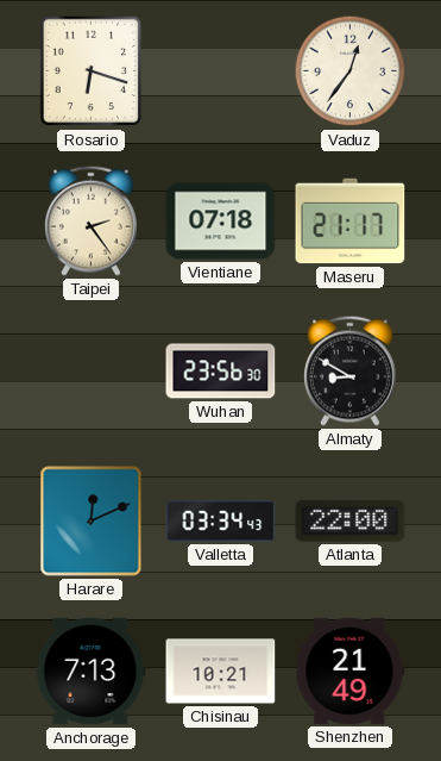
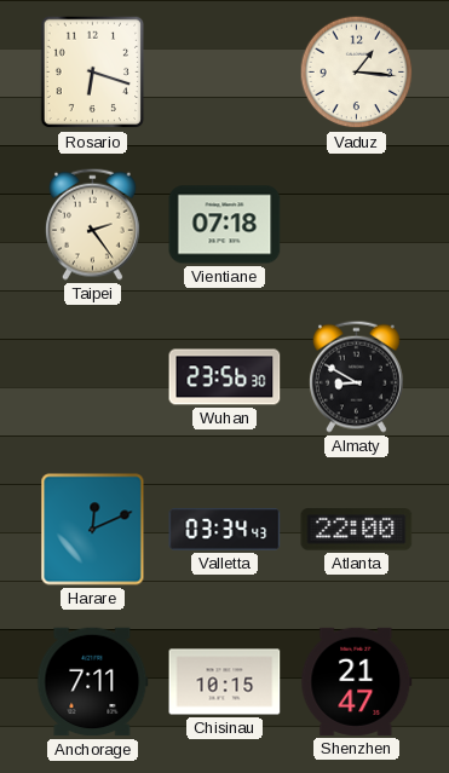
Vaduz: 12:36 -> 1:16 (357, 73)
Maseru: 21:17 -> none (351, 222)
Anchorage: 7:13 -> 7:11 (93, 682)
Chisinau: 10:21 -> 10:15 (225, 682)
Shenzhen: 21:49 -> 21:47 (357, 681)
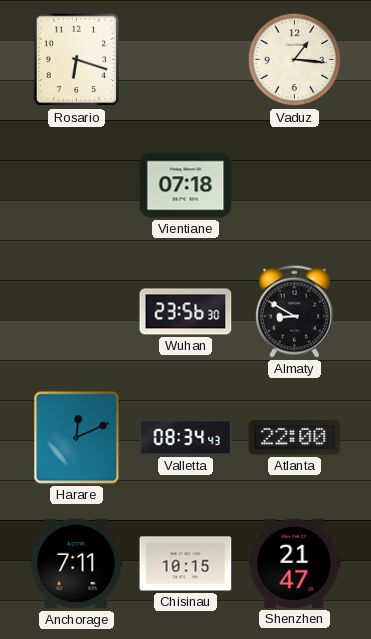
Taipei: 2:24 -> none (92, 224)
Valletta: 03:34 -> 08:34 (186, 438)
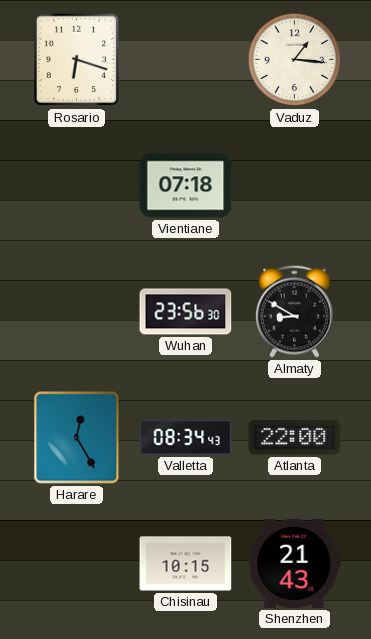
Harare: 12:11 -> 12:25 (77, 438)
Anchorage: 7:11 -> none (77, 564)
Shenzhen: 21:47 -> 21:43 (295, 563)
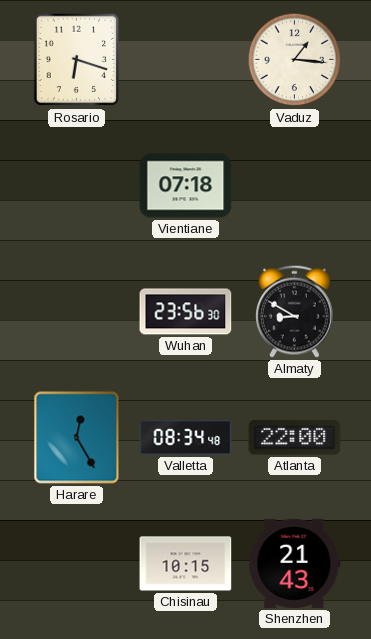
Valletta: 08:34:43 -> 08:34:48 (186, 438)
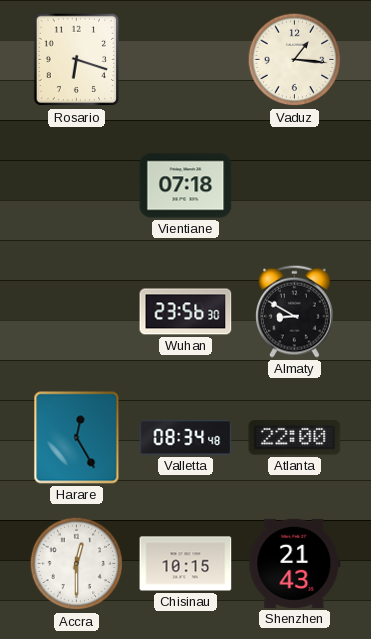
Accra: none -> 12:30 (77, 564)
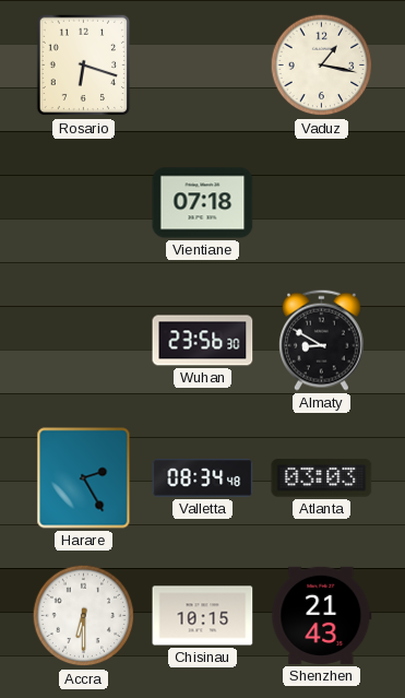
Vaduz: 1:16 -> 1:17 (322, 66)
Harare: 12:25 -> 2:25 (84, 478)
Atlanta: 22:00 -> 03:03 (322, 478)
Accra: 12:30 -> 6:30 (84, 616)
